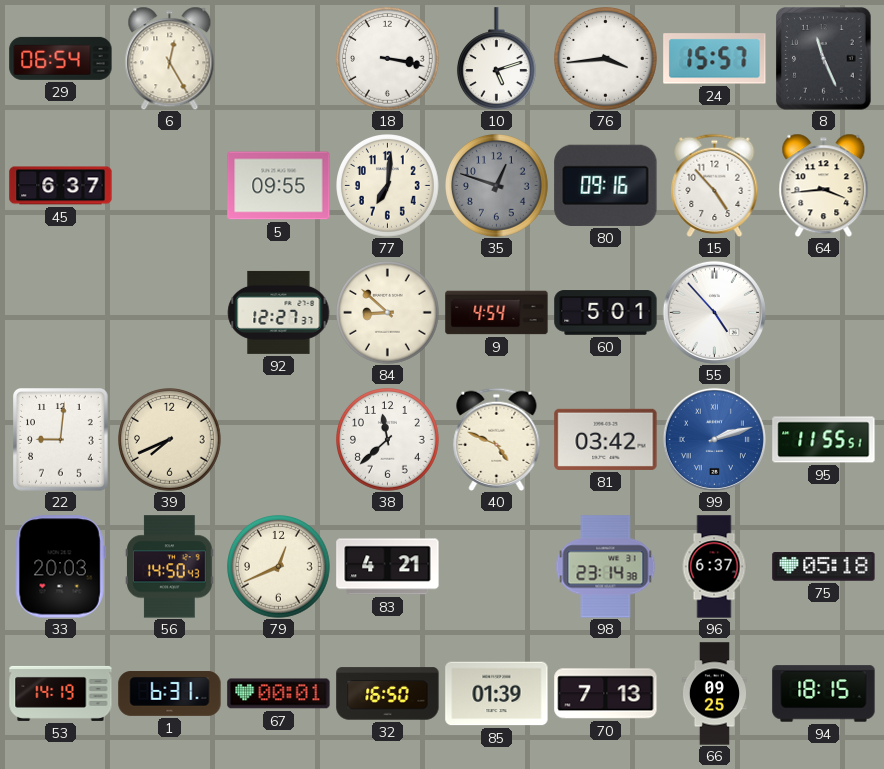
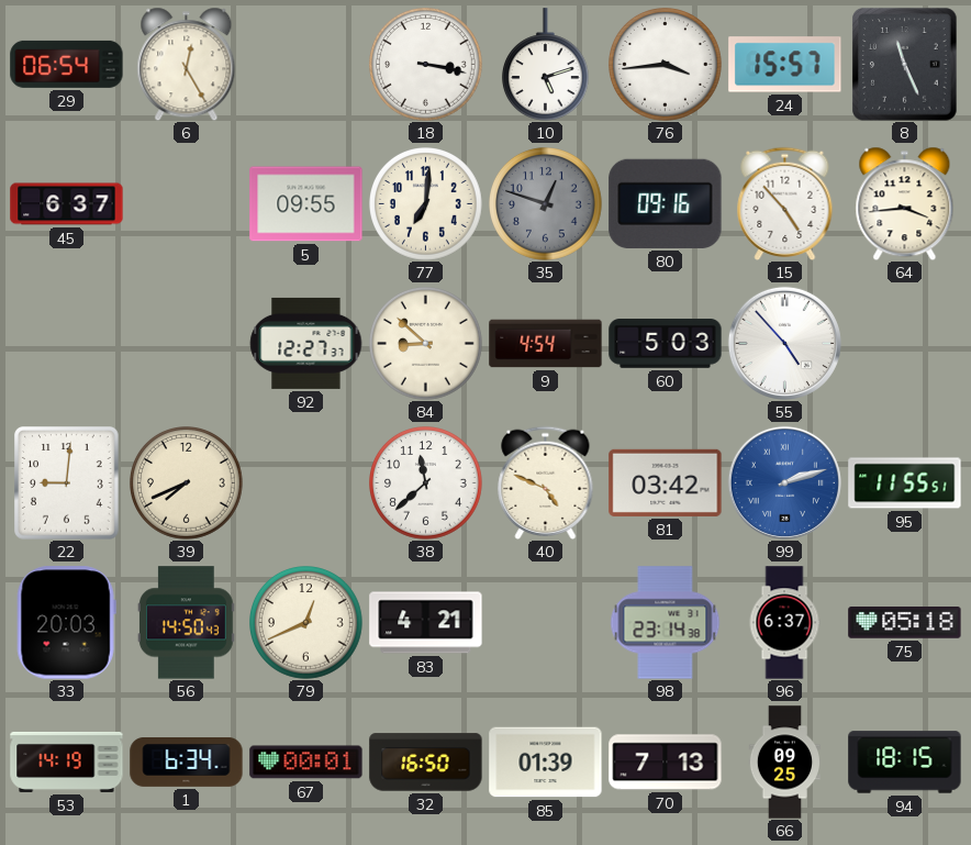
60: 5:01 -> 5:03 (666, 344)
1: 6:31 -> 6:34 (187, 763)
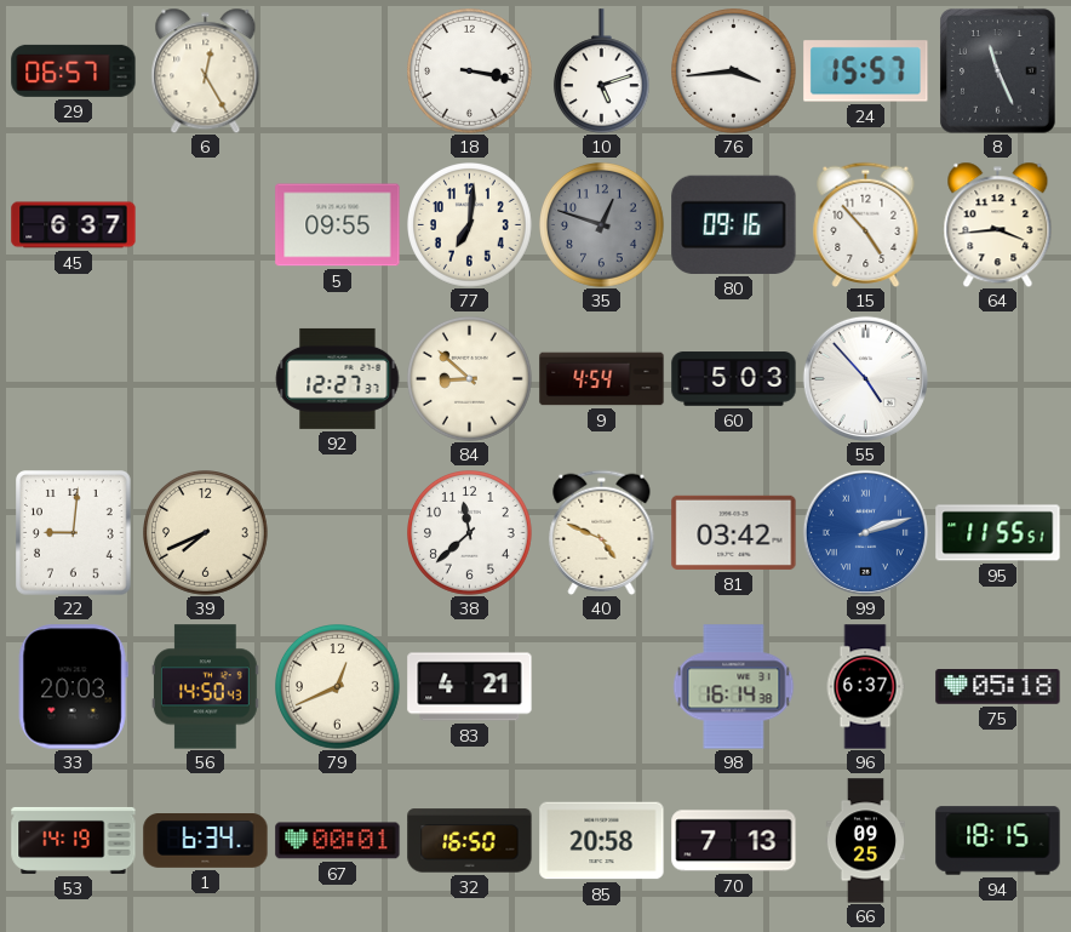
29: 06:54 -> 06:57 (74, 70)
98: 23:14 -> 16:14 (734, 687)
85: 01:39 -> 20:58 (602, 841)
